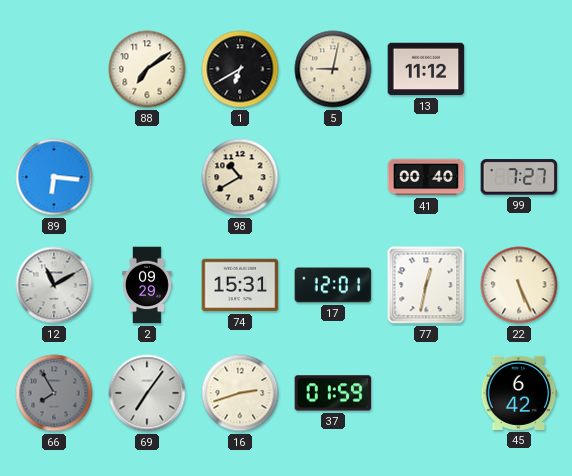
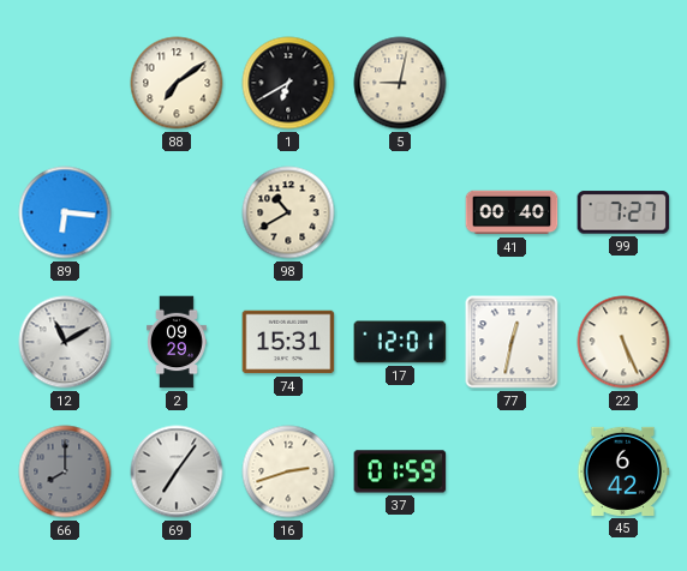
13: 11:12 -> none (426, 69)
66: 7:55 -> 8:00 (65, 471)
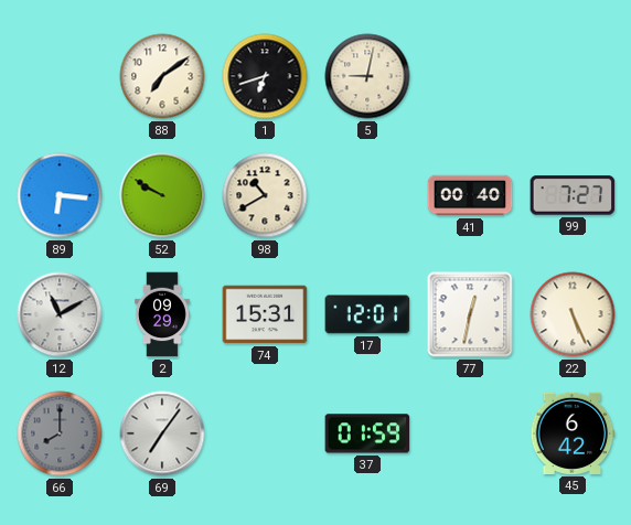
1: 6:40 -> 6:42 (265, 76)
52: none -> 9:50 (162, 195)
16: 2:42 -> none (288, 471)
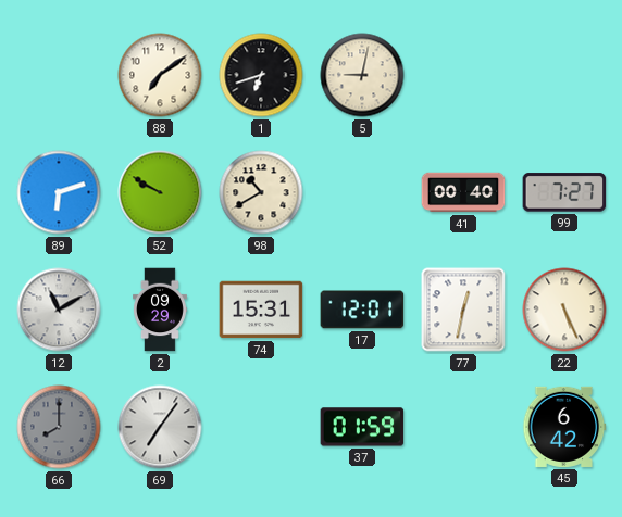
89: 6:16 -> 6:12 (59, 192)
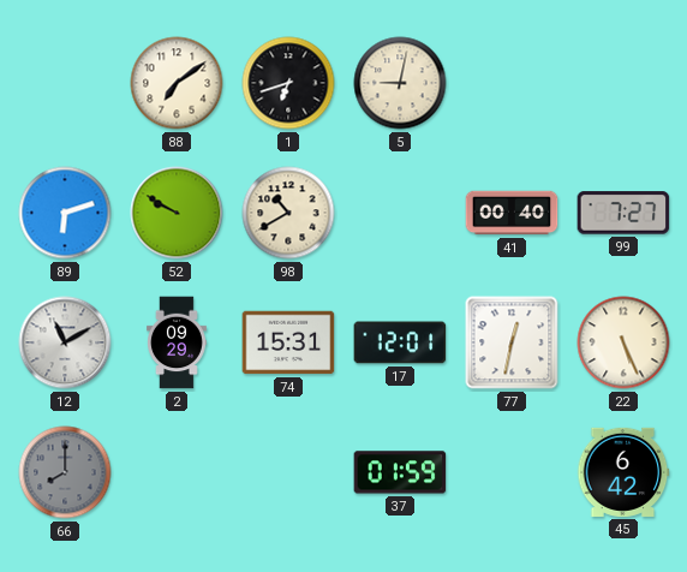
69: 7:06 -> none (160, 427)
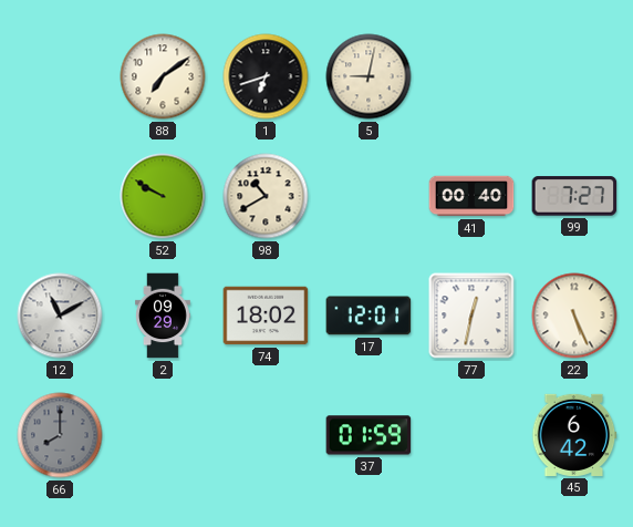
89: 6:12 -> none (65, 213)
74: 15:31 -> 18:02 (266, 316)
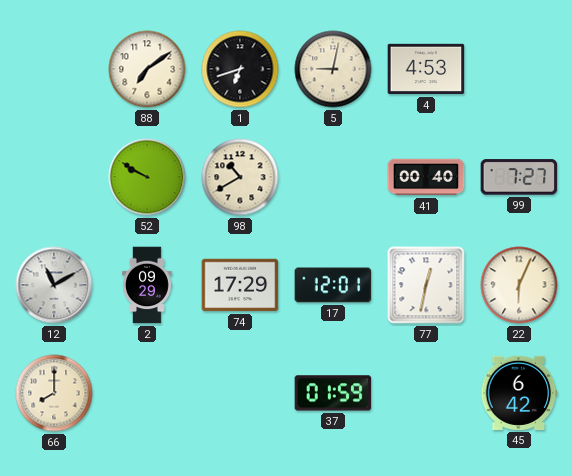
4: none -> 4:53 (426, 69)
74: 18:02 -> 17:29 (240, 285)
22: 5:26 -> 6:04 (519, 285)
66 dial: grey -> cream (54, 393)
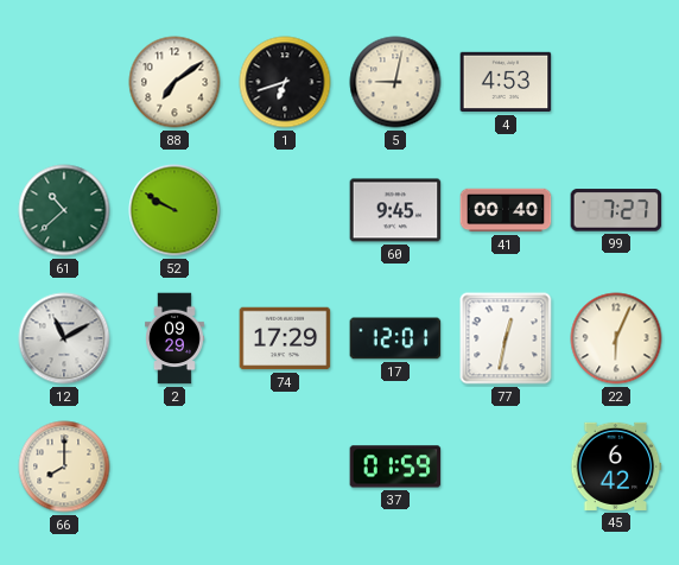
61: none -> 10:38 (64, 210)
98: 10:40 -> none (240, 177)
60: none -> 9:45 (395, 210)
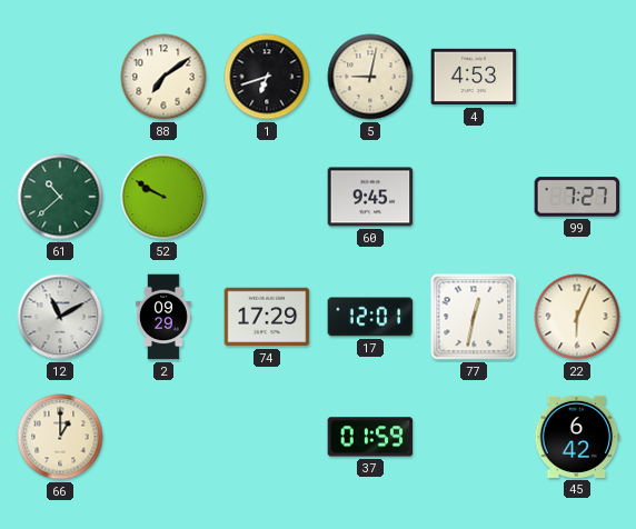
41: 00:40 -> none (506, 210)
66: 8:00 -> 1:00 (60, 437)
